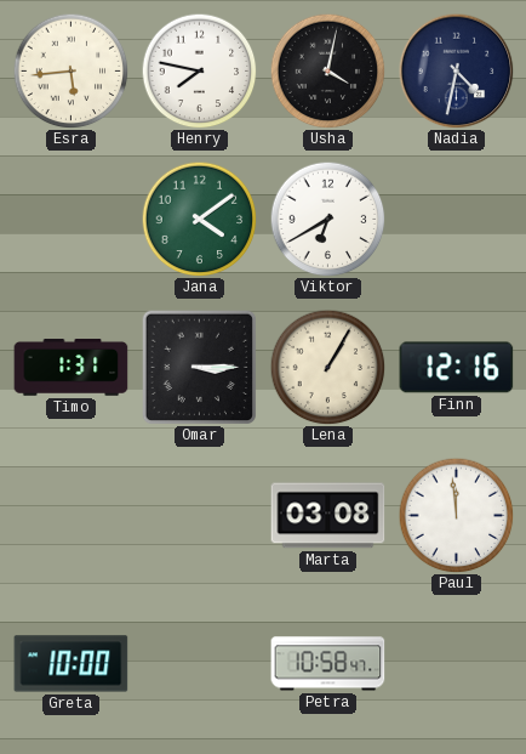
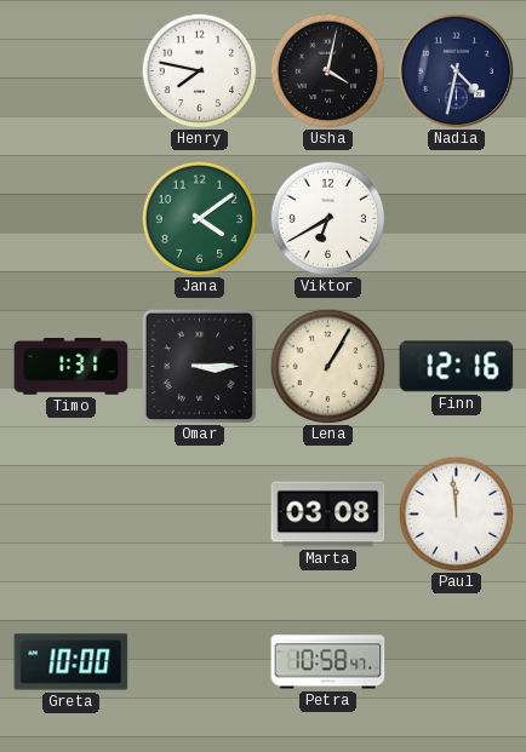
Esra: 5:44 -> none (70, 70)
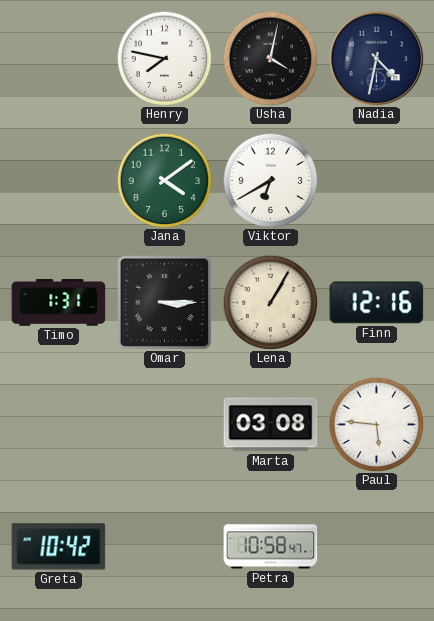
Paul: 11:59 -> 5:46 (376, 424)
Greta: 10:00 -> 10:42 (59, 547)
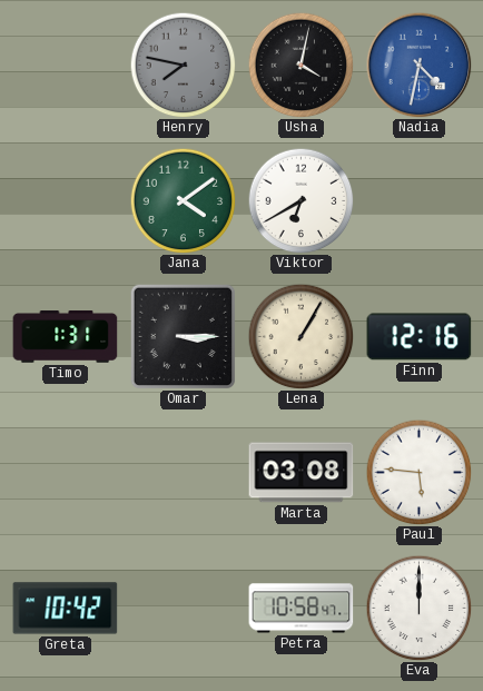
Henry dial: white -> grey (183, 65)
Nadia dial: navy -> blue (418, 65)
Eva: none -> 12:00 (418, 608)
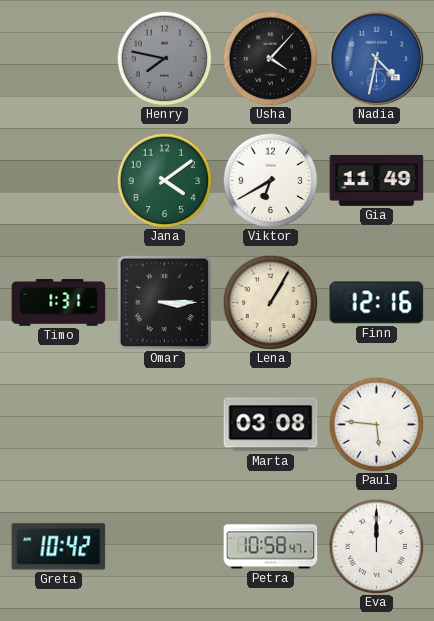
Usha: 4:02 -> 4:07 (270, 58)
Gia: none -> 11:49 (377, 181)
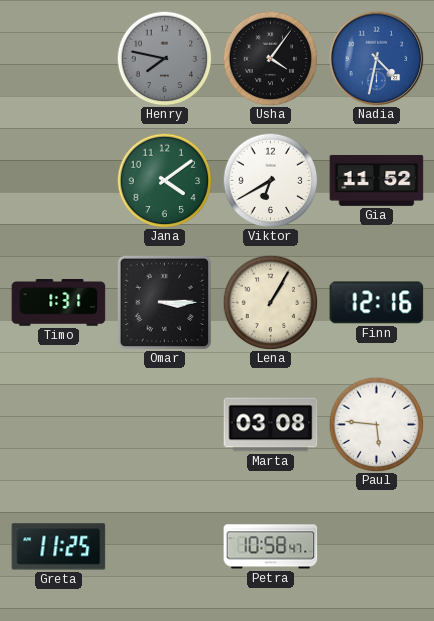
Usha: 4:07 -> 4:06 (270, 58)
Gia: 11:49 -> 11:52 (377, 181)
Greta: 10:42 -> 11:25 (59, 547)
Eva: 12:00 -> none (376, 546)
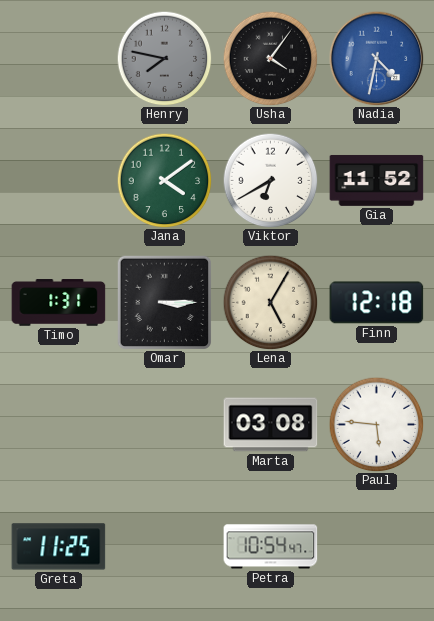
Lena: 1:05 -> 5:05 (270, 302)
Finn: 12:16 -> 12:18 (377, 303)
Petra: 10:58 -> 10:54 (271, 547)
